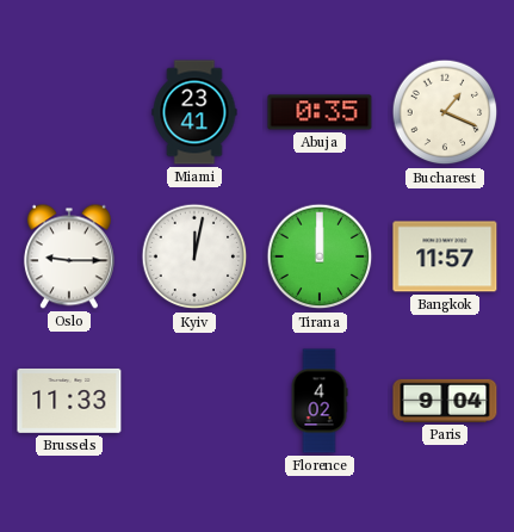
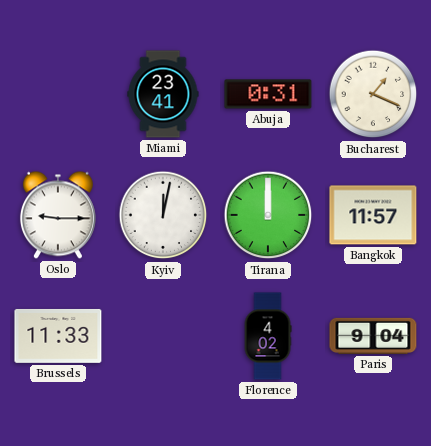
Abuja: 0:35 -> 0:31 (268, 94)
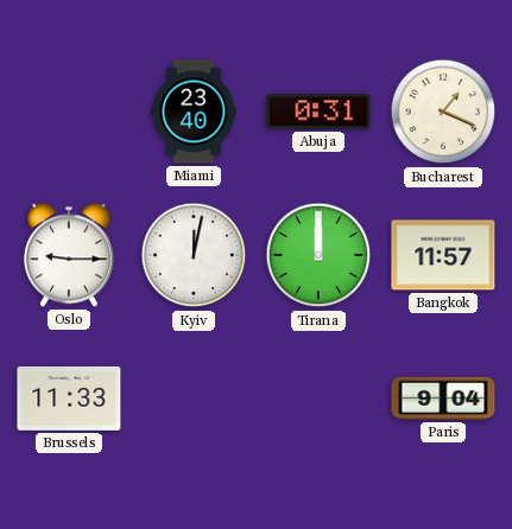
Miami: 23:41 -> 23:40 (194, 111)
Florence: 4:02 -> none (268, 336)
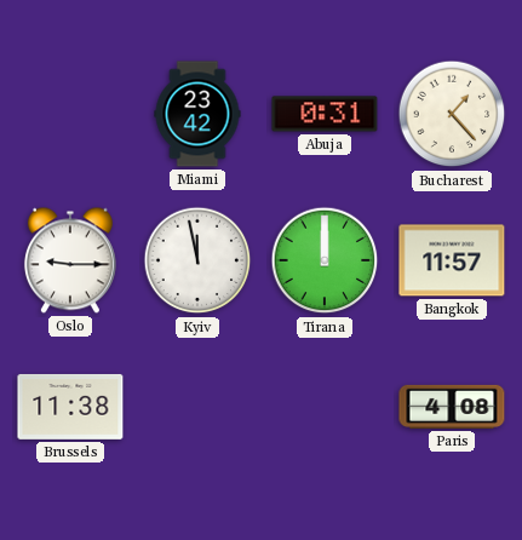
Miami: 23:40 -> 23:42 (197, 114)
Bucharest: 1:19 -> 1:23 (452, 114)
Kyiv: 12:02 -> 11:58 (197, 260)
Brussels: 11:33 -> 11:38 (70, 407)
Paris: 9:04 -> 4:08 (452, 407)
